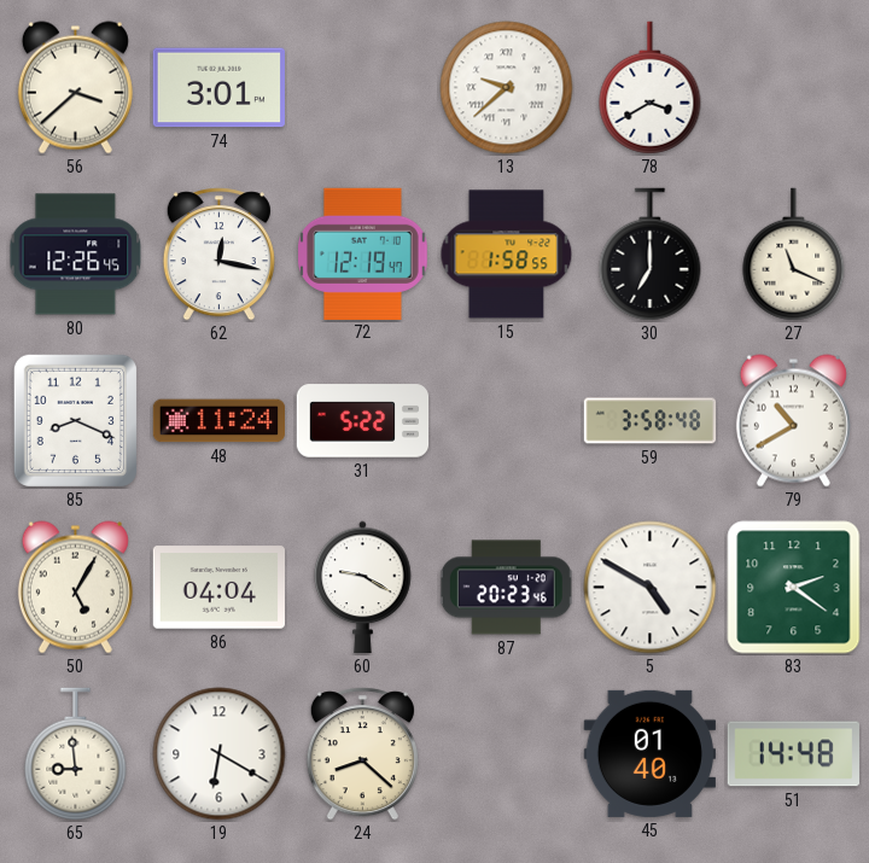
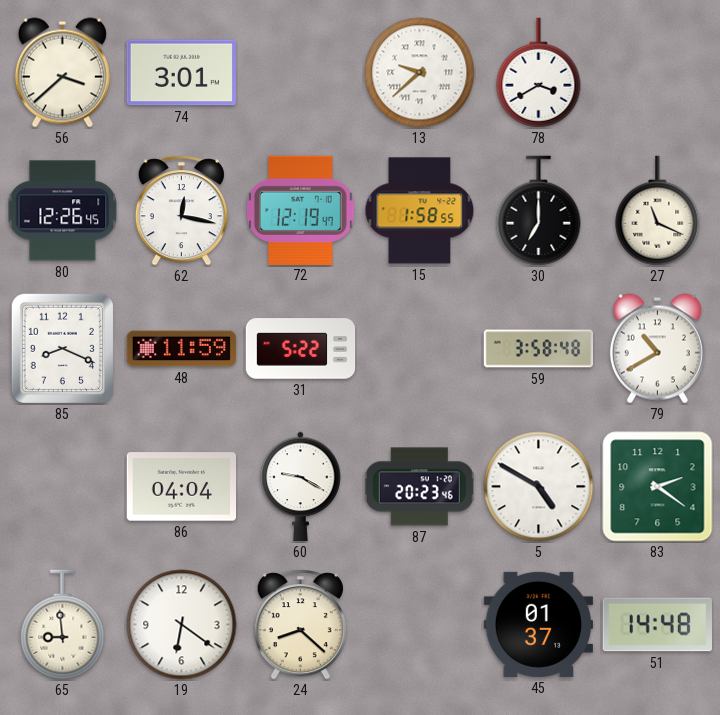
48: 11:24 -> 11:59 (182, 349)
50: 5:05 -> none (75, 588)
19: 6:20 -> 6:21 (182, 625)
45: 01:40 -> 01:37 (538, 624)
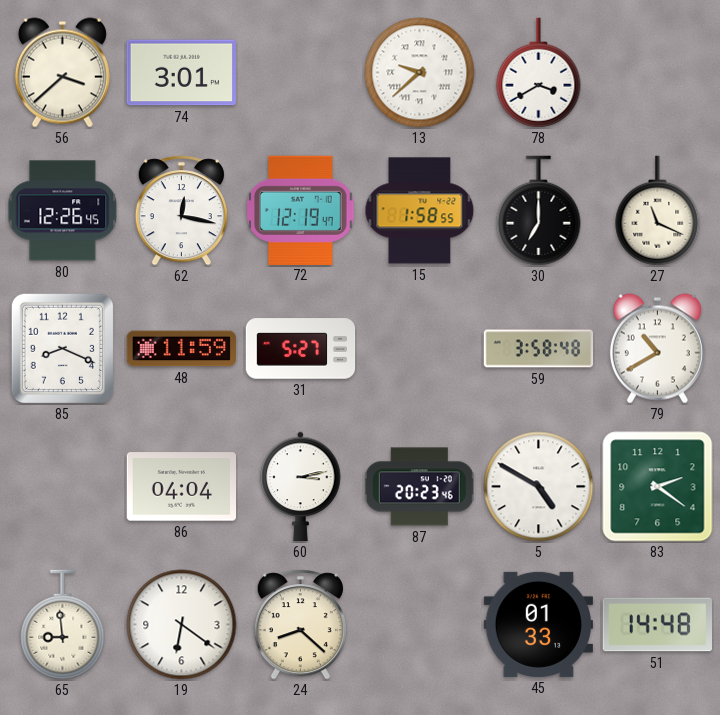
31: 5:22 -> 5:27 (301, 349)
60: 9:20 -> 3:13 (301, 486)
45: 01:37 -> 01:33 (538, 624)
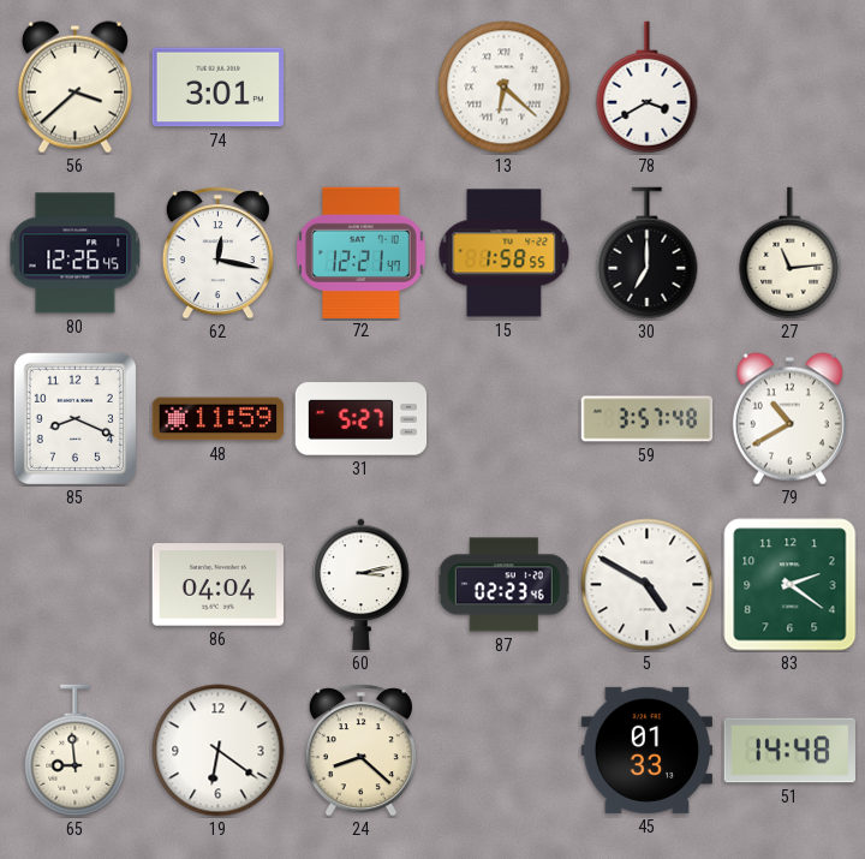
13: 9:38 -> 6:22 (505, 88)
72: 12:19 -> 12:21 (362, 252)
27: 11:19 -> 11:14 (791, 253)
59: 3:58 -> 3:57 (648, 419)
87: 20:23 -> 02:23 (503, 585)
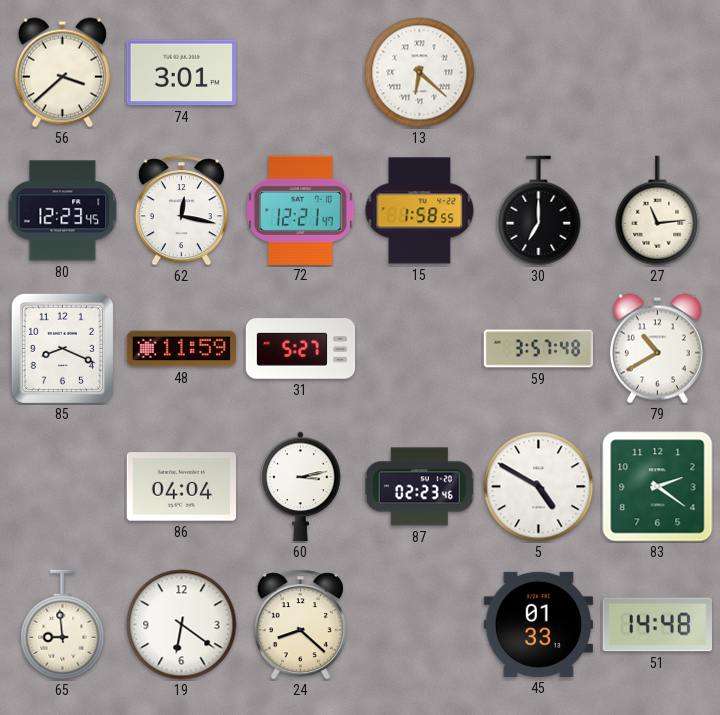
78: 3:40 -> none (648, 88)
80: 12:26 -> 12:23 (63, 211)
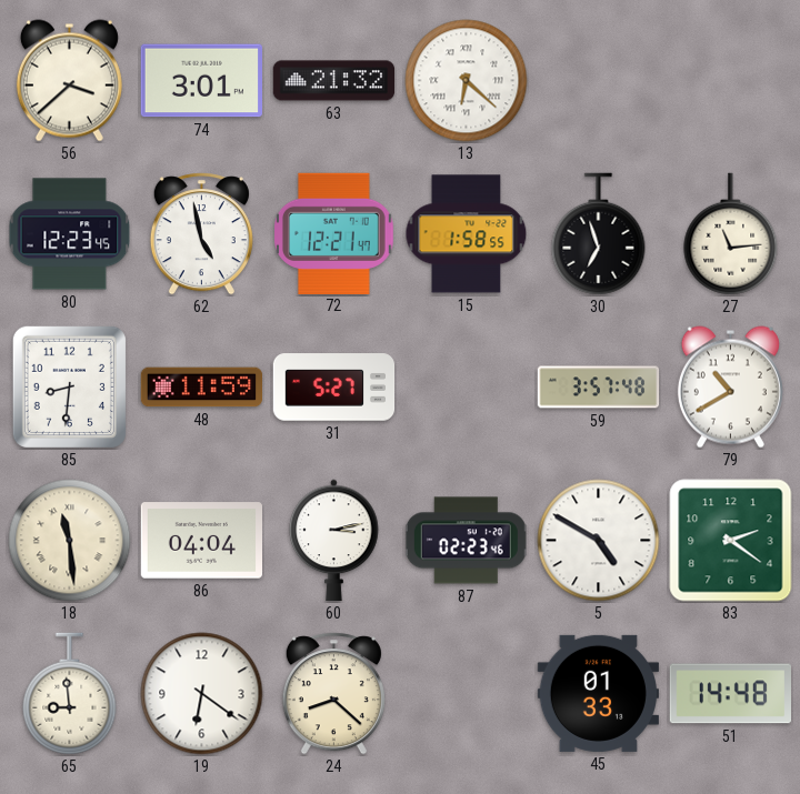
63: none -> 21:32 (334, 81)
62: 12:17 -> 4:58 (201, 234)
30: 7:00 -> 6:57 (599, 234)
85: 8:19 -> 8:31 (69, 386)
18: none -> 11:29 (70, 541)
